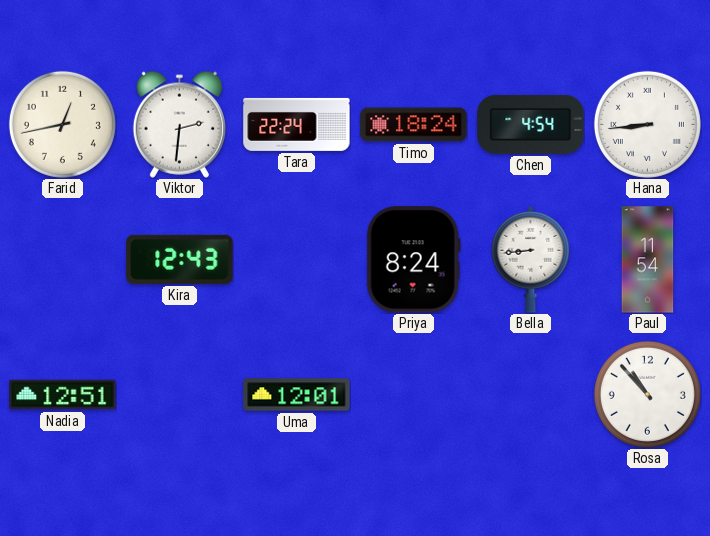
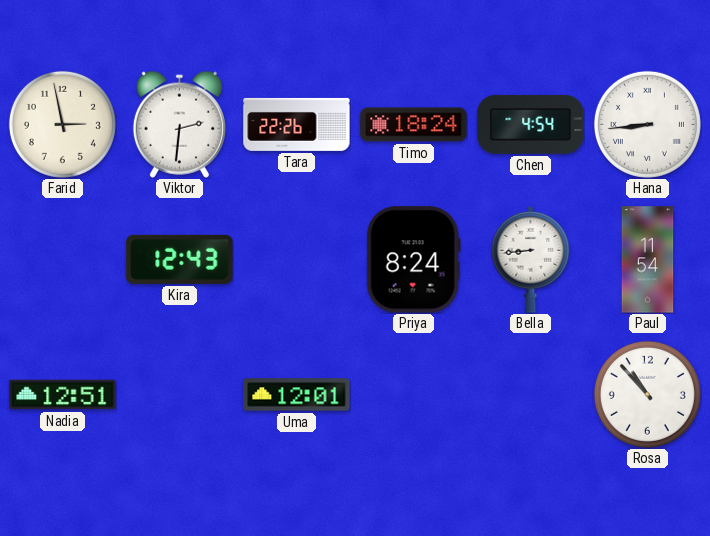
Farid: 12:43 -> 2:58 (62, 124)
Tara: 22:24 -> 22:26 (297, 124)
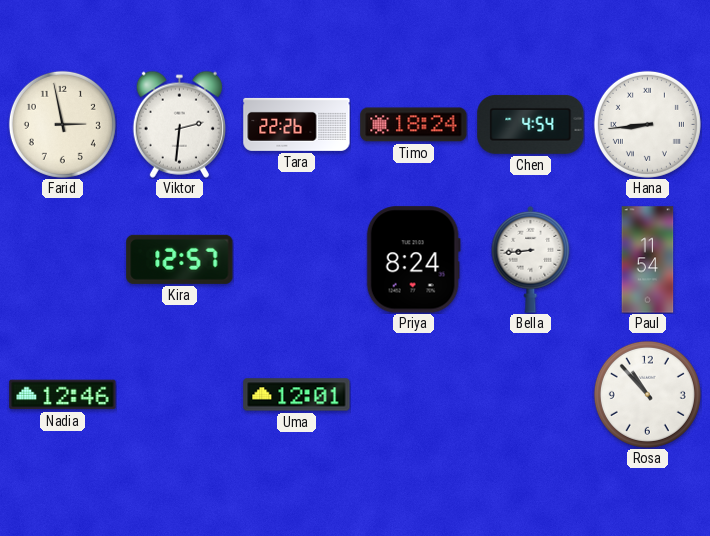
Kira: 12:43 -> 12:57 (180, 259)
Nadia: 12:51 -> 12:46 (63, 395)
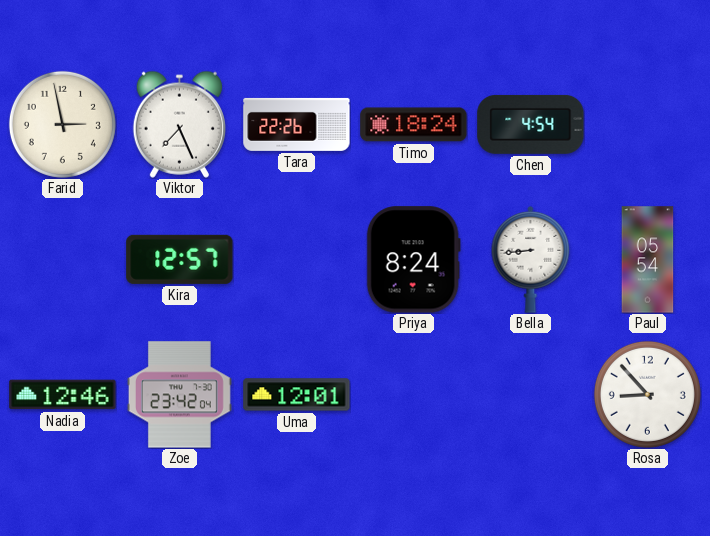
Viktor: 2:31 -> 7:26 (179, 124)
Hana: 8:44 -> none (647, 124)
Paul: 11:54 -> 05:54 (648, 260)
Zoe: none -> 23:42 (179, 395)
Rosa: 10:53 -> 8:53 (647, 394)
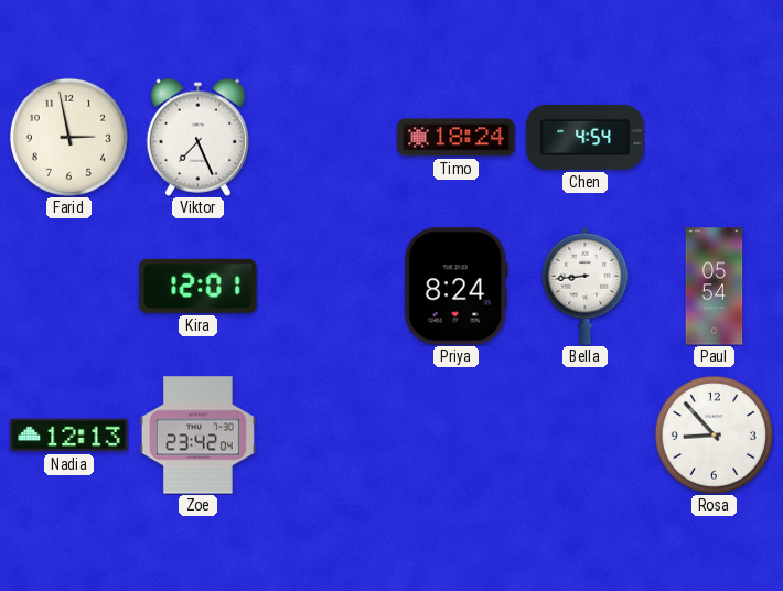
Tara: 22:26 -> none (297, 124)
Kira: 12:57 -> 12:01 (199, 286)
Nadia: 12:46 -> 12:13 (69, 436)
Uma: 12:01 -> none (297, 395)
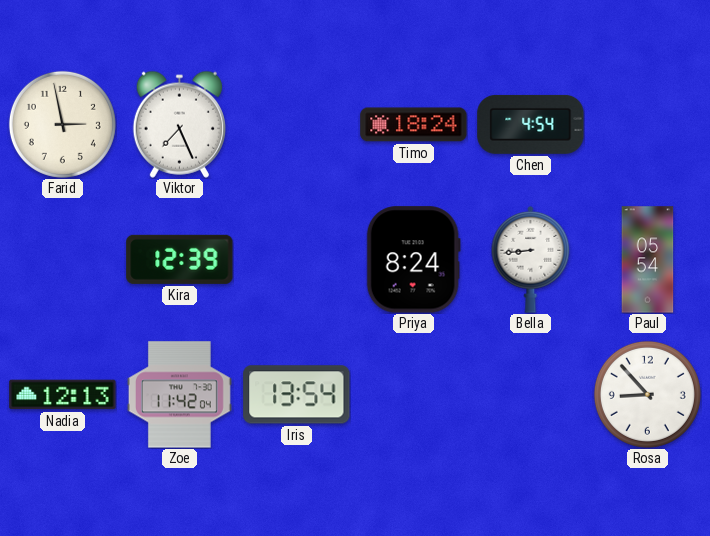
Kira: 12:01 -> 12:39 (180, 259)
Zoe: 23:42 -> 11:42 (179, 395)
Iris: none -> 13:54 (297, 395)
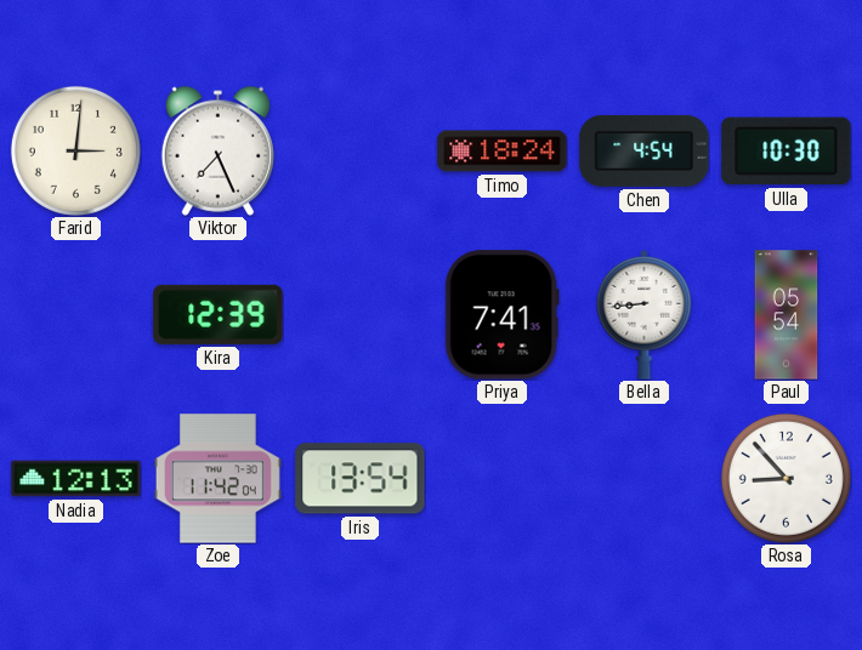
Farid: 2:58 -> 3:01 (75, 150)
Ulla: none -> 10:30 (787, 152)
Priya: 8:24 -> 7:41 (501, 315)
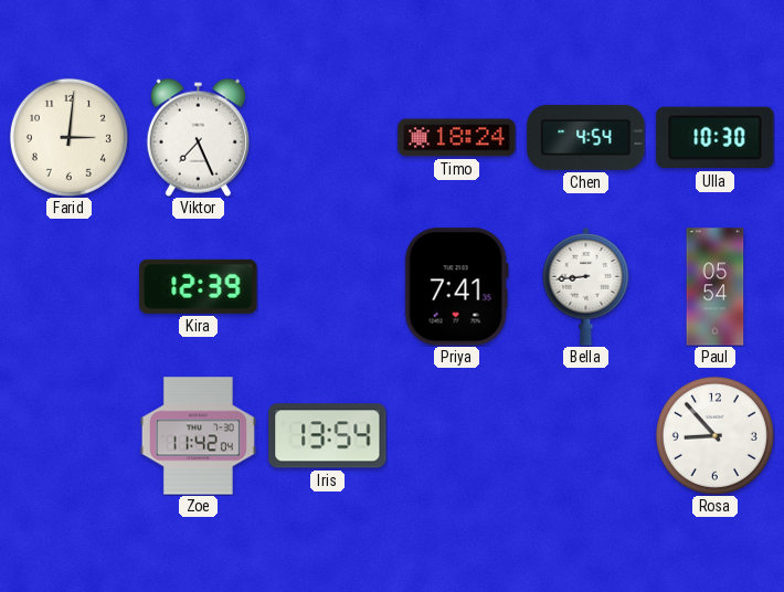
Nadia: 12:13 -> none (76, 479)
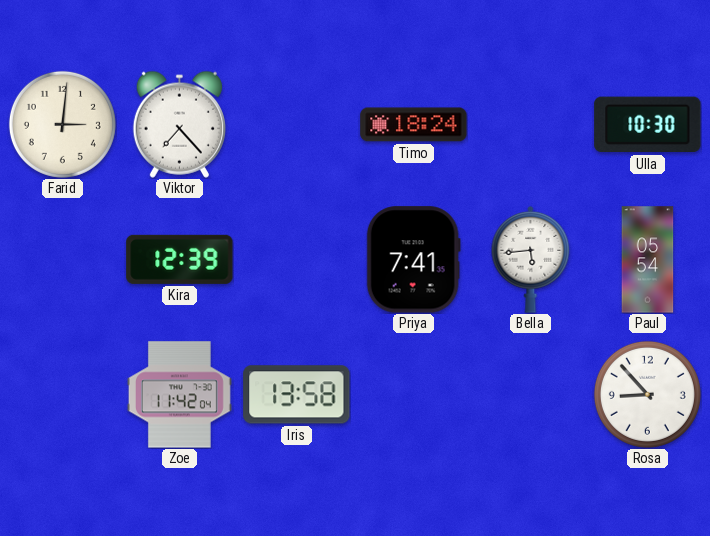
Viktor: 7:26 -> 7:23 (179, 124)
Chen: 4:54 -> none (586, 137)
Bella: 8:44 -> 5:44 (531, 259)
Iris: 13:54 -> 13:58 (297, 395)
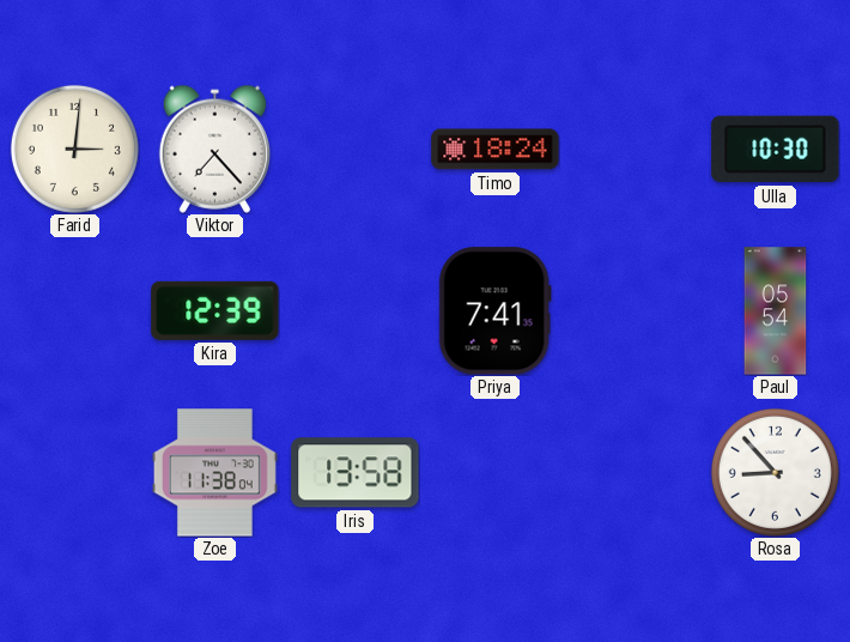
Bella: 5:44 -> none (531, 259)
Zoe: 11:42 -> 11:38 (214, 473)
